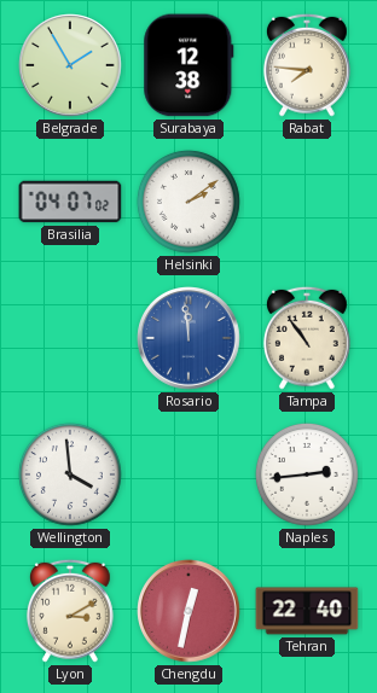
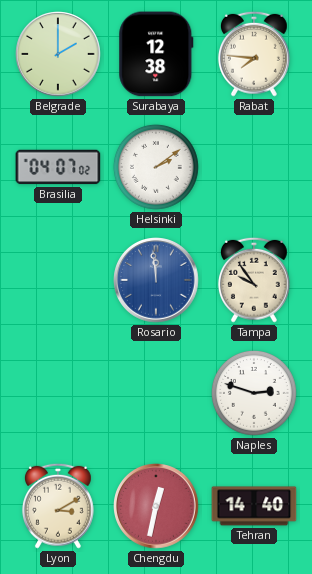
Belgrade: 1:55 -> 2:00 (58, 54)
Tampa: 10:54 -> 9:54 (254, 280)
Wellington: 3:59 -> none (70, 474)
Naples: 2:44 -> 2:48 (254, 393)
Tehran: 22:40 -> 14:40 (254, 506)
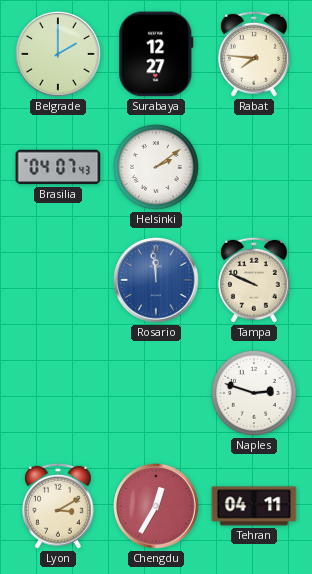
Surabaya: 12:38 -> 12:27 (156, 54)
Brasilia: 04:07:02 -> 04:07:43 (58, 167)
Tampa: 9:54 -> 9:49 (254, 280)
Chengdu: 12:32 -> 12:35 (156, 506)
Tehran: 14:40 -> 04:11 (254, 506)
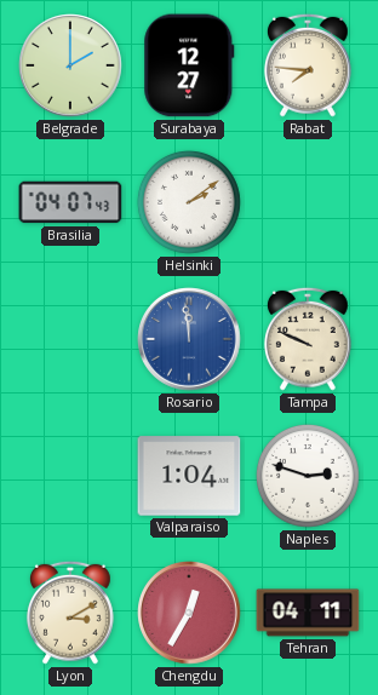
Valparaiso: none -> 1:04 (189, 476)
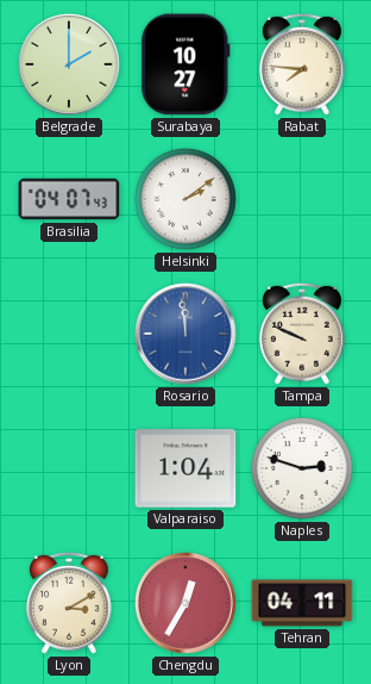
Surabaya: 12:27 -> 10:27 (185, 64)
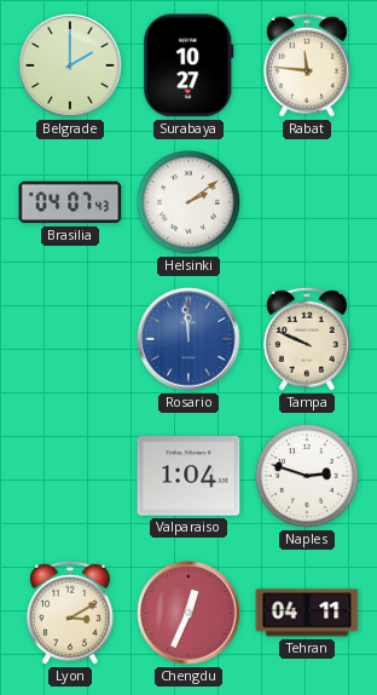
Rabat: 7:46 -> 11:46 (307, 65)
Chengdu: 12:35 -> 12:34 (188, 613)
